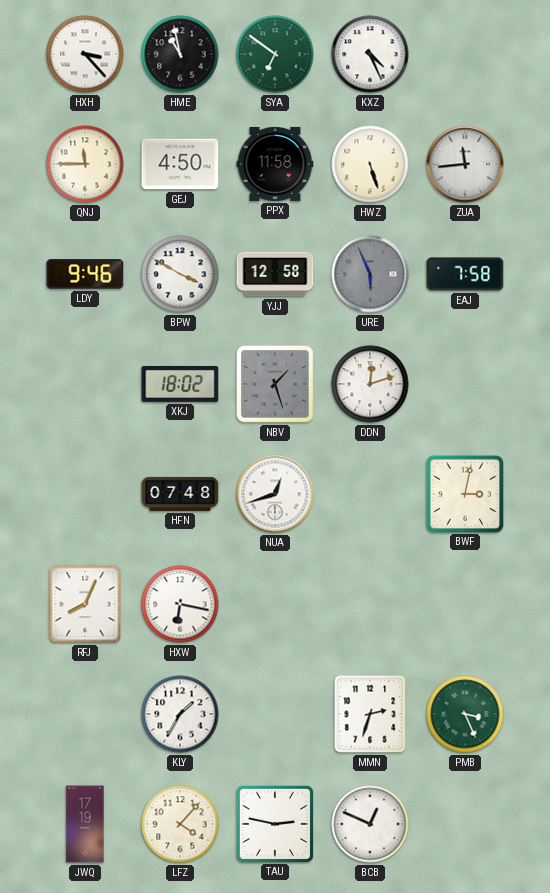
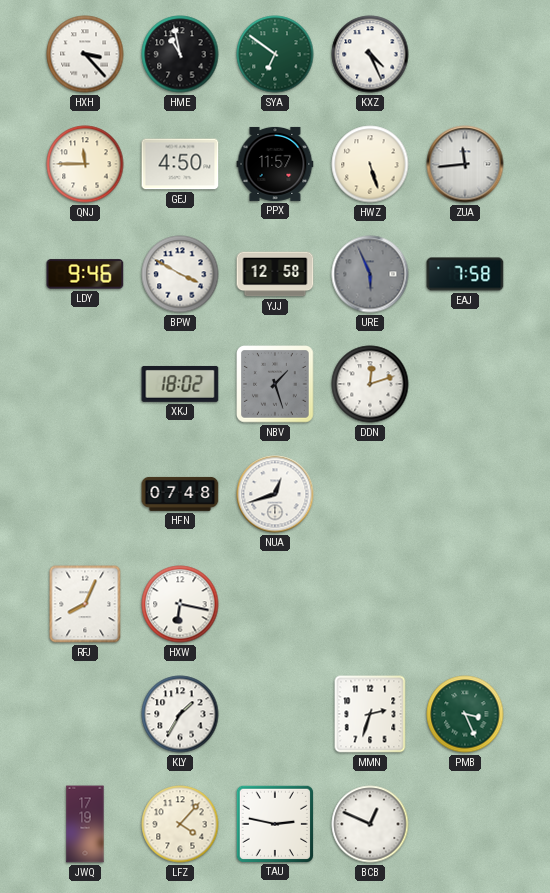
PPX: 11:58 -> 11:57 (275, 164)
BWF: 3:02 -> none (464, 493)
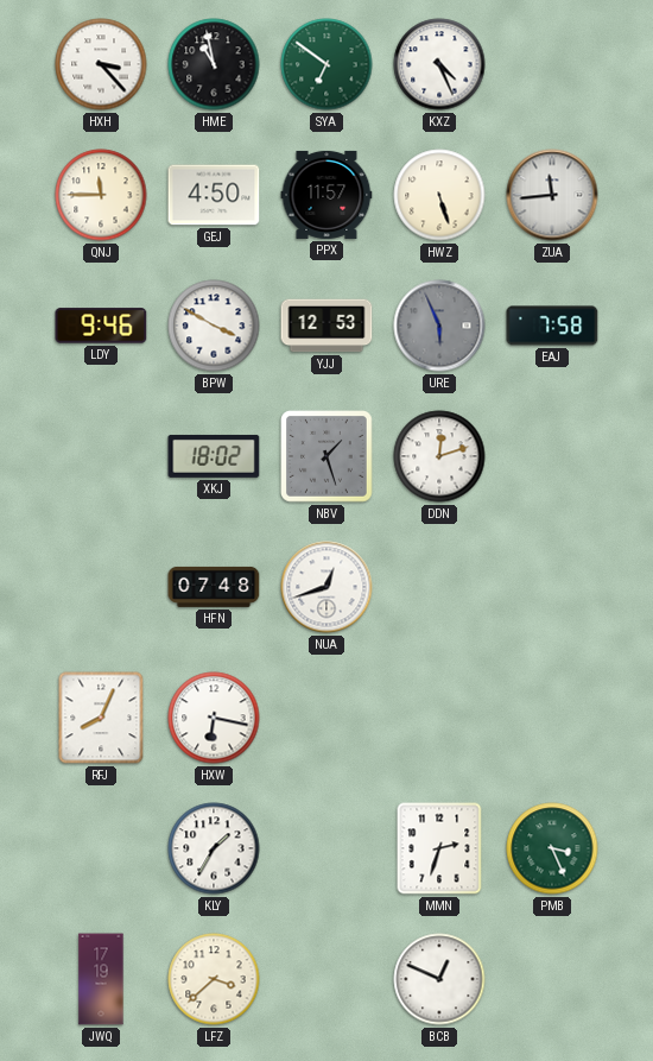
YJJ: 12:58 -> 12:53 (326, 326)
LFZ: 4:07 -> 3:38 (214, 979)
TAU: 2:47 -> none (274, 823)
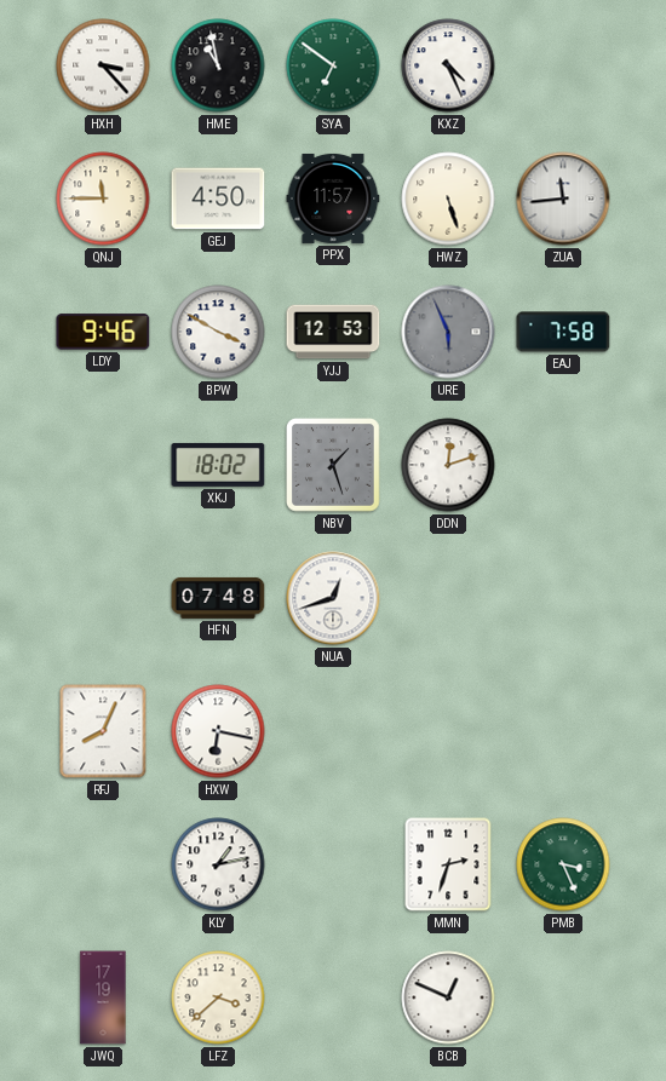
KLY: 1:35 -> 1:13 (218, 864)
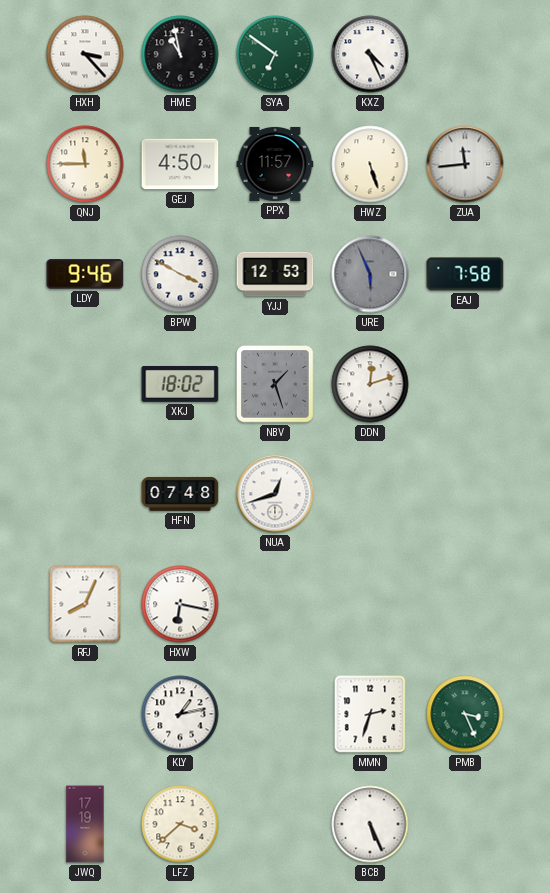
BCB: 12:49 -> 5:26 (370, 824)
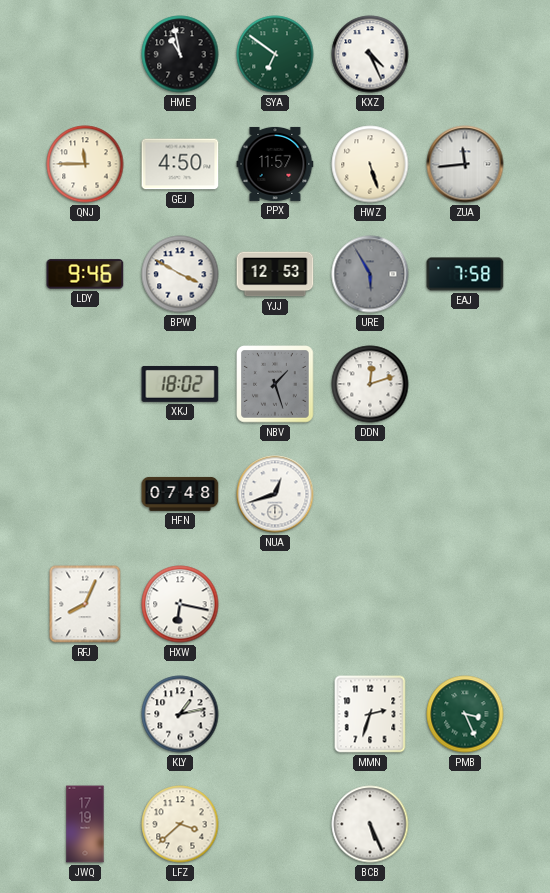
HXH: 3:23 -> none (85, 54)
URE: 5:56 -> 5:55 (370, 274)
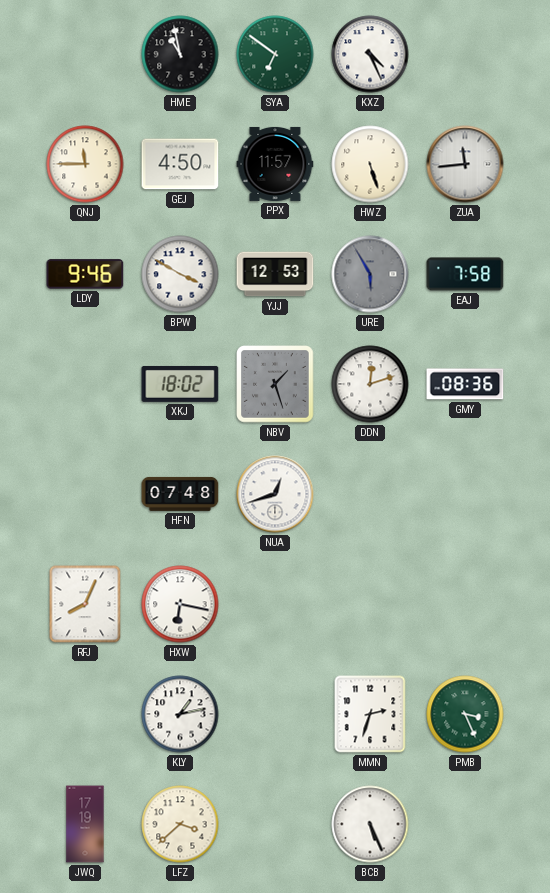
GMY: none -> 08:36 (465, 384)
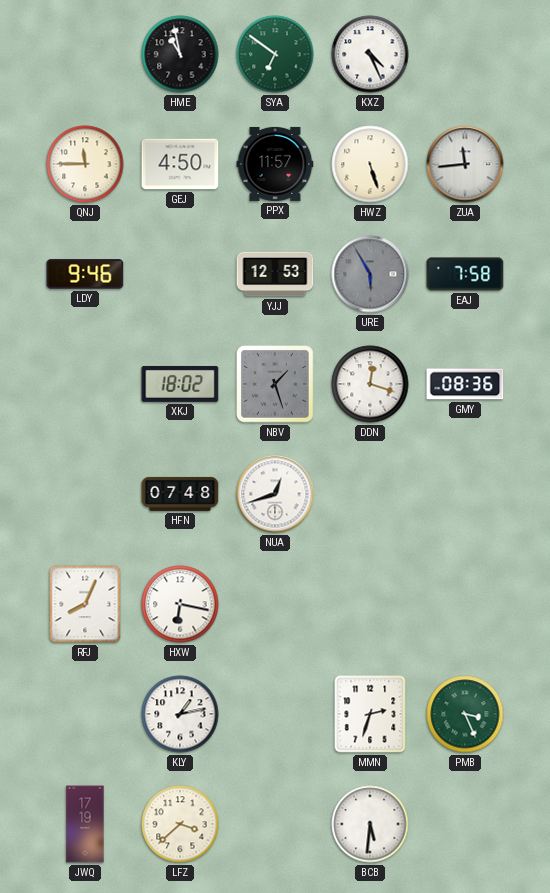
BPW: 3:50 -> none (180, 274)
DDN: 12:12 -> 12:18 (370, 384)
BCB: 5:26 -> 5:31 (370, 824)
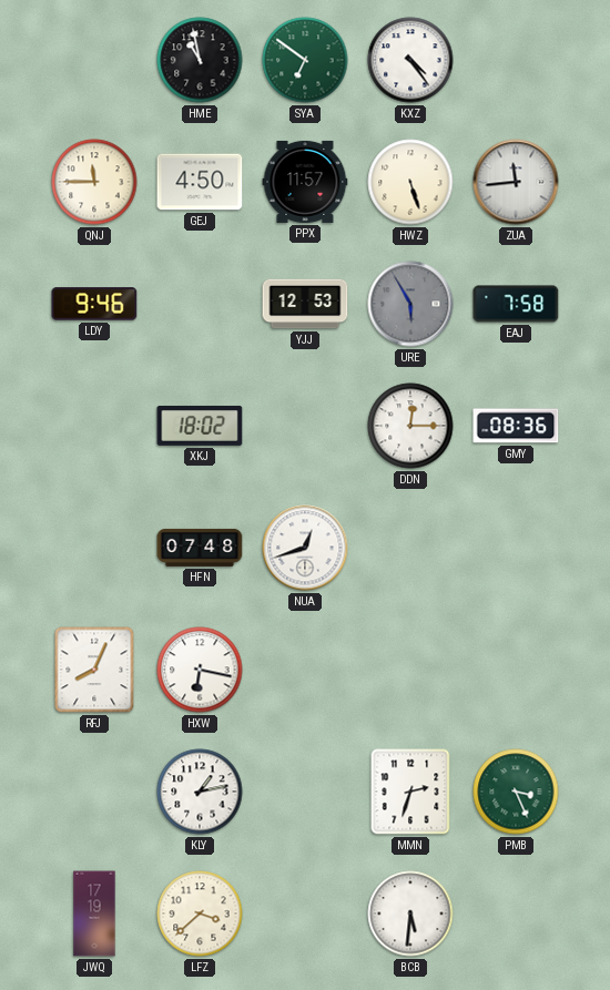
KXZ: 4:26 -> 4:24 (410, 60)
NBV: 1:27 -> none (276, 385)
DDN: 12:18 -> 12:15 (410, 426)
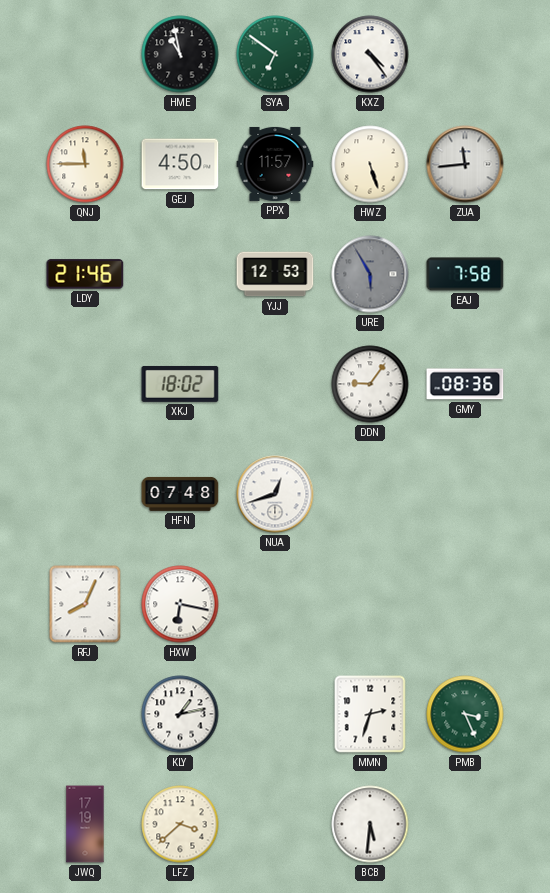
LDY: 9:46 -> 21:46 (85, 274)
DDN: 12:15 -> 9:06 (370, 384)
